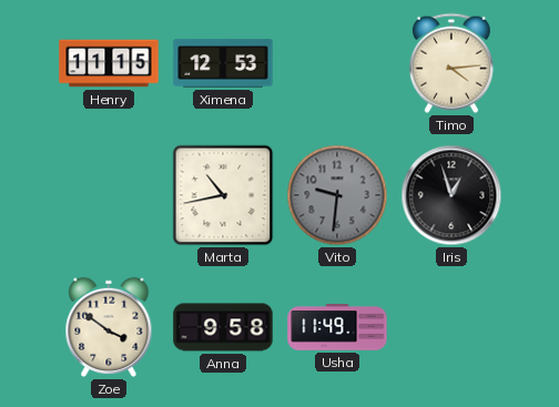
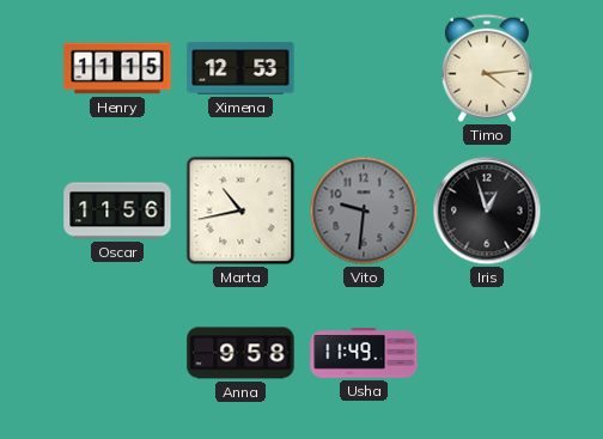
Oscar: none -> 11:56 (117, 211)
Zoe: 3:51 -> none (109, 327)
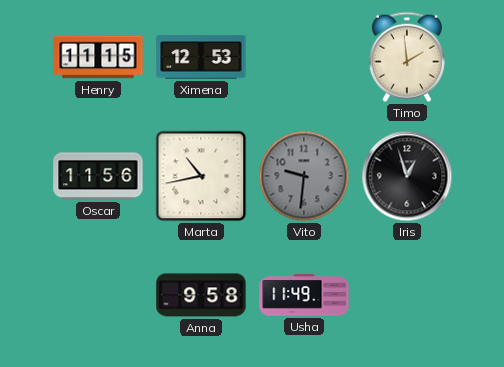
Timo: 4:14 -> 1:59 (407, 57)
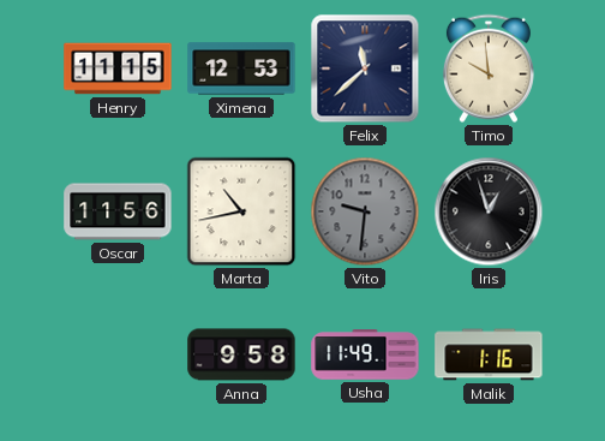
Felix: none -> 11:38 (365, 68)
Timo: 1:59 -> 9:59 (489, 68)
Malik: none -> 1:16 (489, 354)
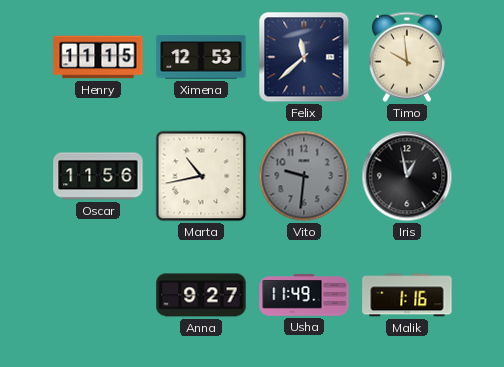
Iris: 12:57 -> 12:58 (407, 176)
Anna: 9:58 -> 9:27 (201, 295)
